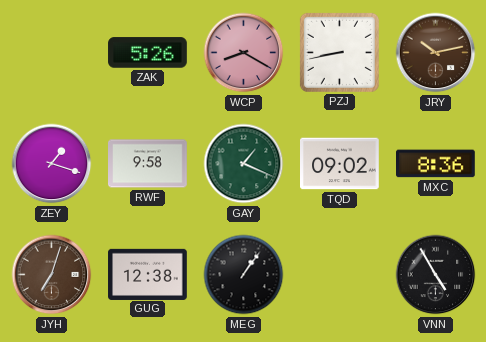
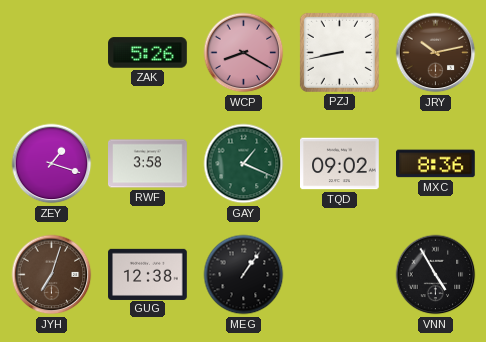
RWF: 9:58 -> 3:58 (148, 164)
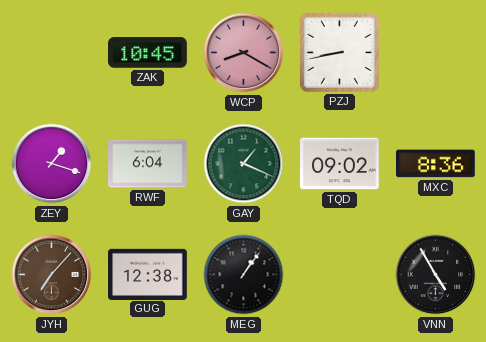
ZAK: 5:26 -> 10:45 (148, 53)
JRY: 10:13 -> none (436, 53)
RWF: 3:58 -> 6:04 (148, 164)
JYH: 7:03 -> 7:07 (52, 275)
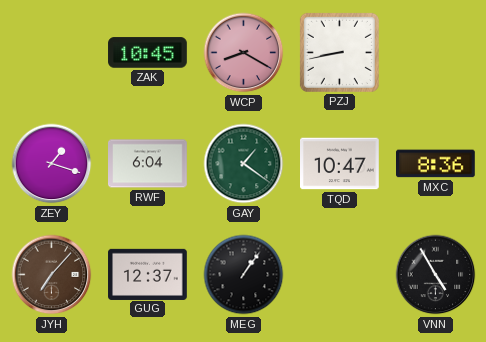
GAY: 1:19 -> 1:21 (244, 164)
TQD: 09:02 -> 10:47 (340, 164)
GUG: 12:38 -> 12:37 (148, 274)
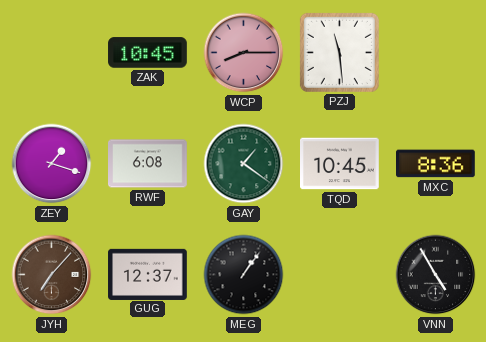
WCP: 8:20 -> 8:15 (244, 53)
PZJ: 8:43 -> 11:29 (339, 52)
RWF: 6:04 -> 6:08 (148, 164)
TQD: 10:47 -> 10:45 (340, 164)
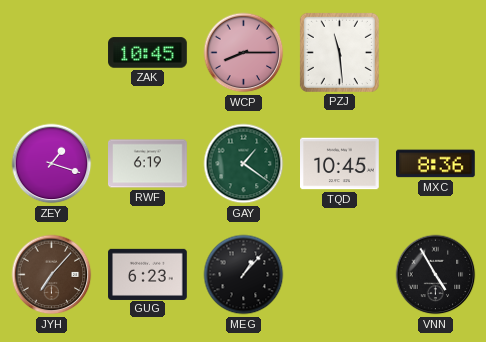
RWF: 6:08 -> 6:19 (148, 164)
GUG: 12:37 -> 6:23 (148, 274)
MEG: 1:06 -> 1:07 (244, 275)
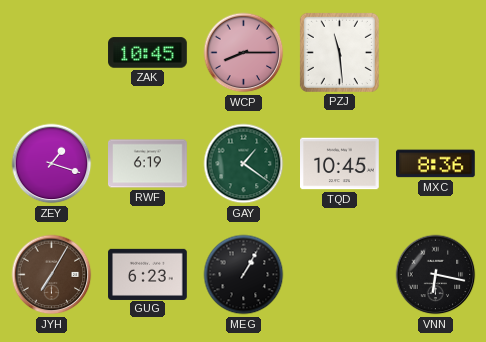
JYH: 7:07 -> 7:05 (52, 275)
MEG: 1:07 -> 1:05 (244, 275)
VNN: 4:55 -> 6:17 (436, 275)
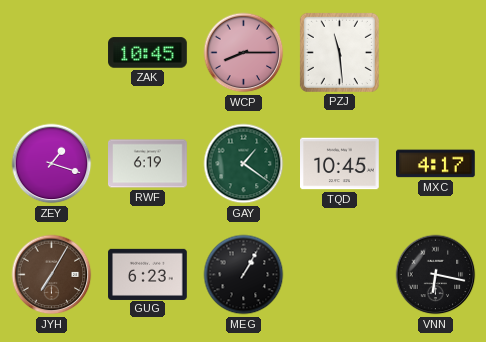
MXC: 8:36 -> 4:17 (436, 164)
